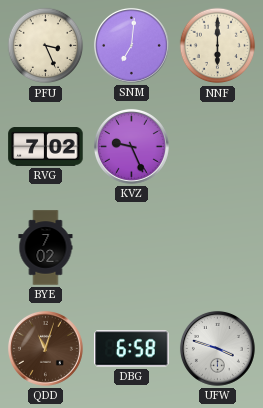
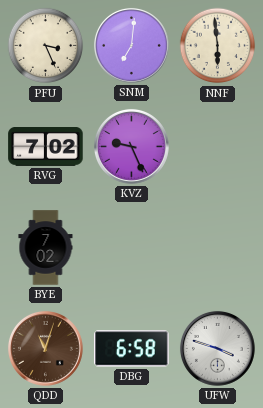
NNF: 6:00 -> 5:59 (218, 46)
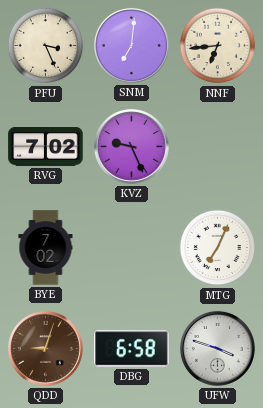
NNF: 5:59 -> 6:44 (218, 46)
MTG: none -> 7:04 (218, 248)
QDD: 11:03 -> 9:03 (45, 348)
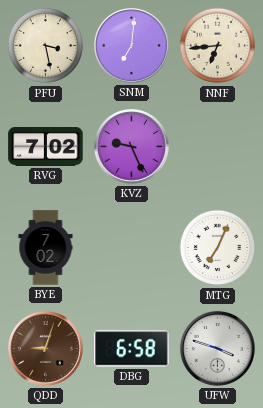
PFU: 3:26 -> 3:28 (46, 46)
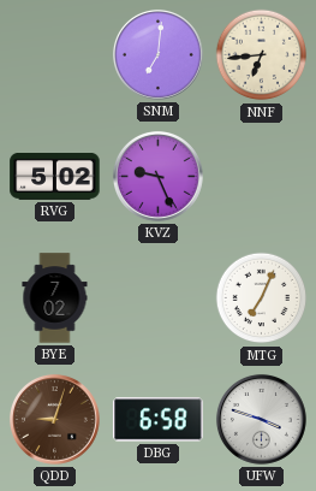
PFU: 3:28 -> none (46, 46)
RVG: 7:02 -> 5:02 (55, 177)
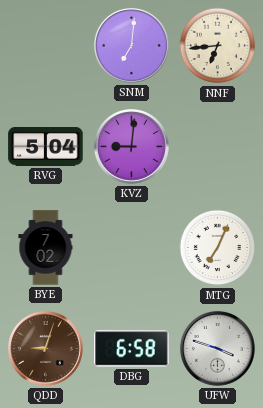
RVG: 5:02 -> 5:04 (46, 147)
KVZ: 9:26 -> 9:01 (131, 146)
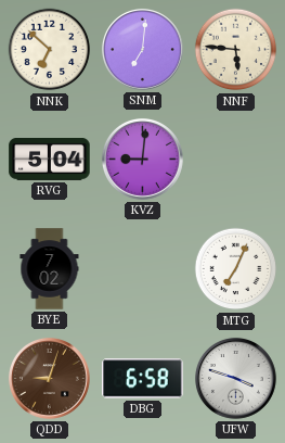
NNK: none -> 6:52 (50, 50)
NNF: 6:44 -> 5:46 (236, 50)
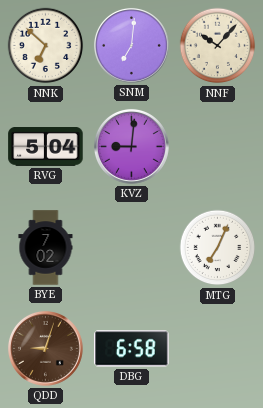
NNF: 5:46 -> 10:07 (218, 46)
UFW: 3:48 -> none (235, 378)
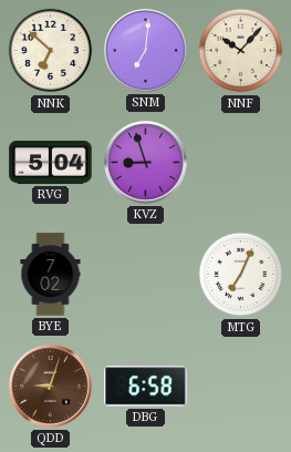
KVZ: 9:01 -> 8:57 (145, 162)
